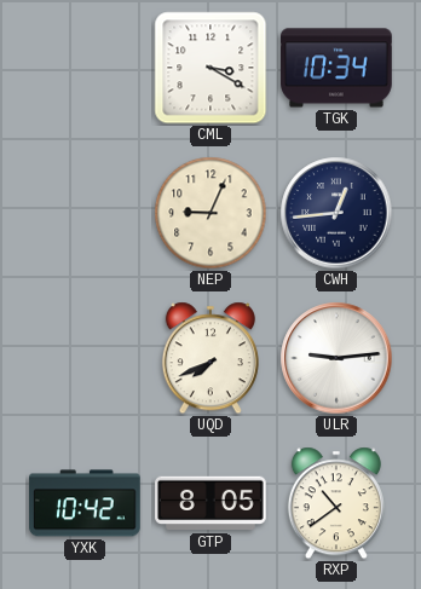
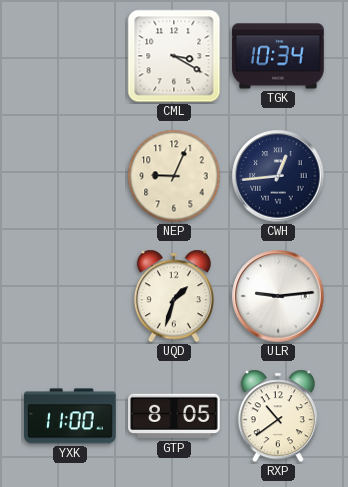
UQD: 7:41 -> 1:33 (174, 296)
YXK: 10:42 -> 11:00 (71, 416)
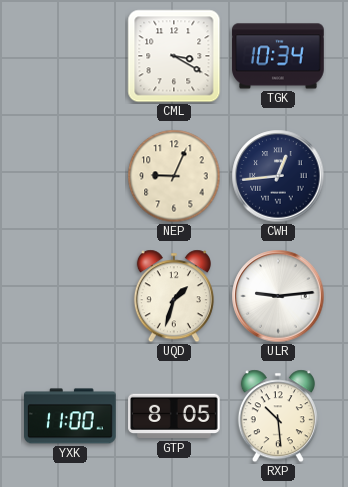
RXP: 10:39 -> 10:29 (278, 416)
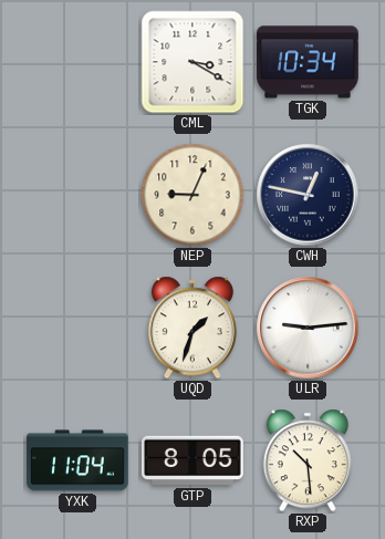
CWH: 12:44 -> 12:47 (308, 195)
YXK: 11:00 -> 11:04 (79, 460)
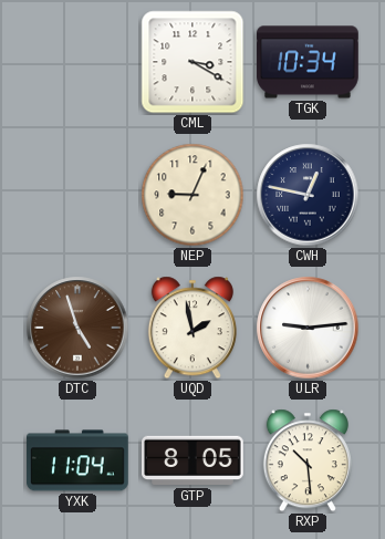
DTC: none -> 4:57 (77, 328)
UQD: 1:33 -> 1:58 (192, 328)
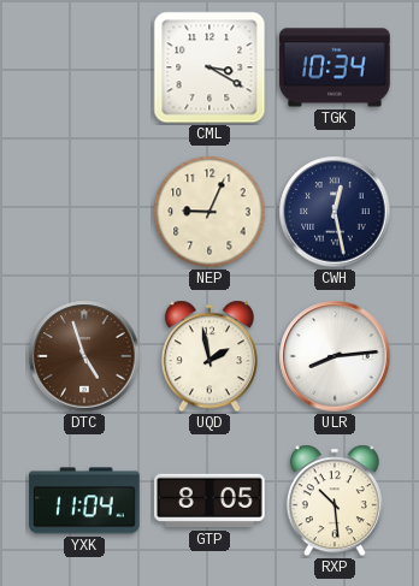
CWH: 12:47 -> 12:28 (335, 212)
ULR: 9:14 -> 8:14 (335, 356)
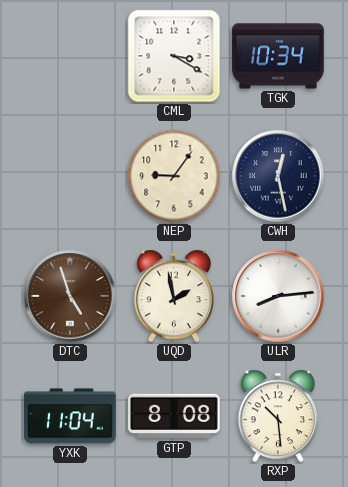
NEP: 9:04 -> 9:06 (174, 176)
GTP: 8:05 -> 8:08 (174, 416)
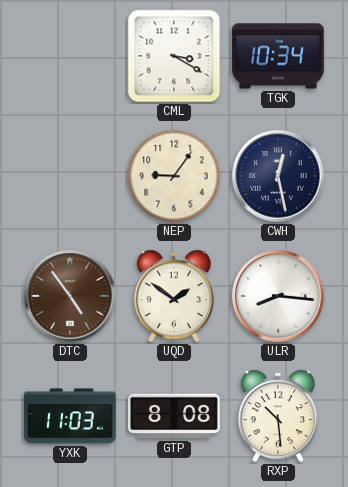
DTC: 4:57 -> 4:54 (70, 296)
UQD: 1:58 -> 1:51 (174, 296)
ULR: 8:14 -> 8:16 (278, 296)
YXK: 11:04 -> 11:03 (71, 416)
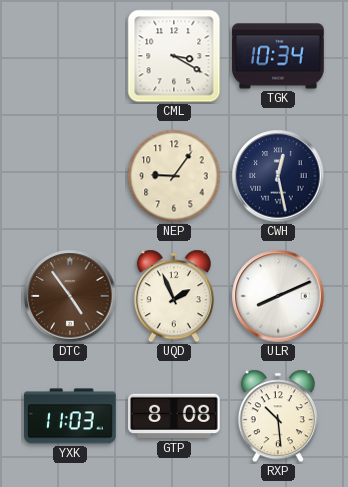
UQD: 1:51 -> 1:56 (174, 296)
ULR: 8:16 -> 8:11 (278, 296)
